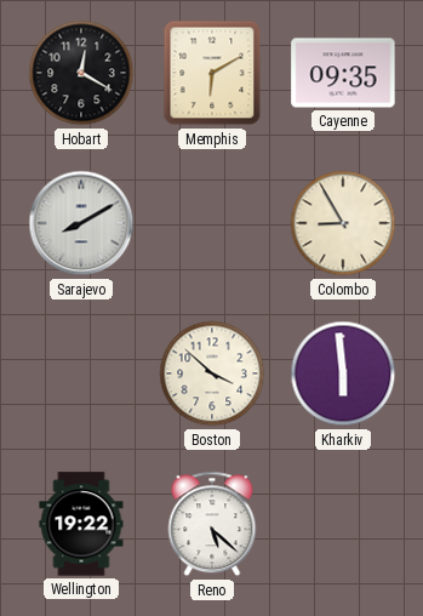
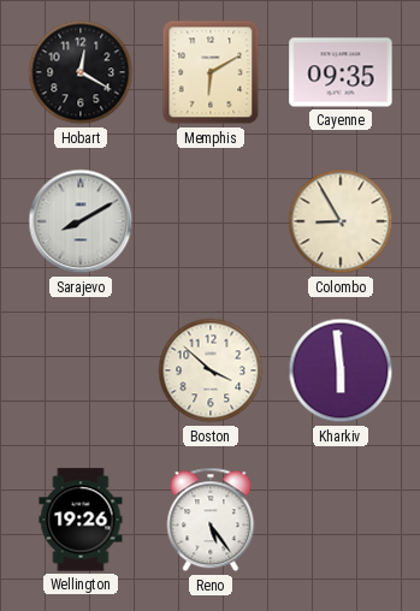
Wellington: 19:22 -> 19:26 (81, 520)
Reno: 5:22 -> 5:24 (211, 520)
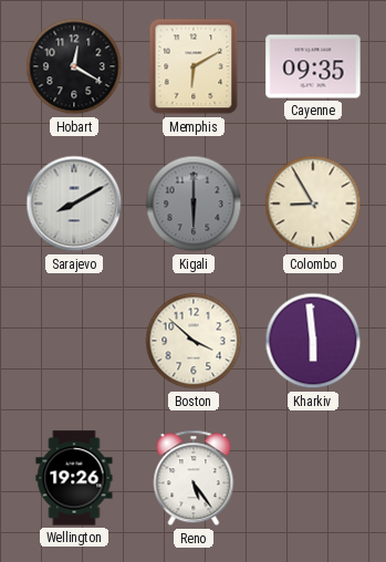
Kigali: none -> 6:00 (194, 204)
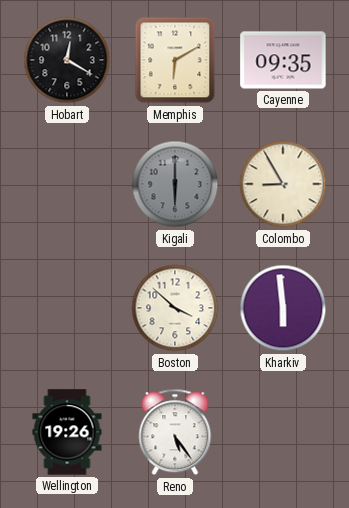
Sarajevo: 8:10 -> none (74, 204)
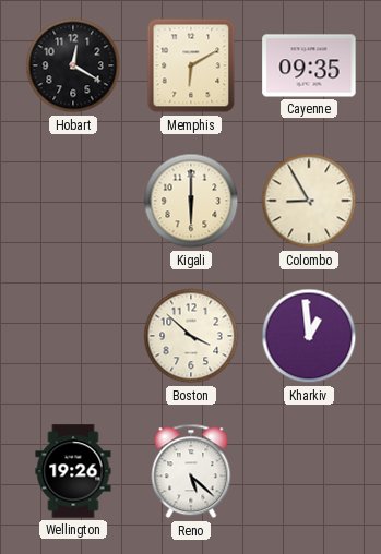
Kigali dial: grey -> cream (191, 201)
Kharkiv: 5:59 -> 12:59 (309, 336)
Reno: 5:24 -> 5:22 (191, 471)
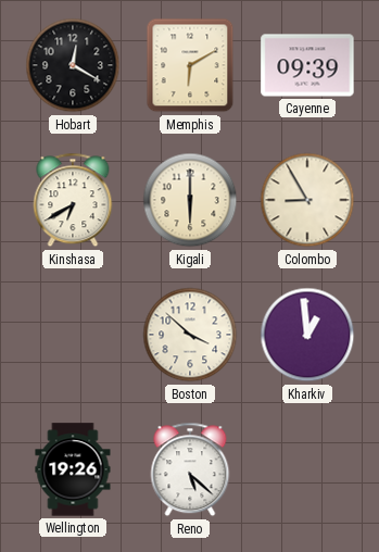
Cayenne: 09:35 -> 09:39 (307, 65)
Kinshasa: none -> 6:40 (73, 200)
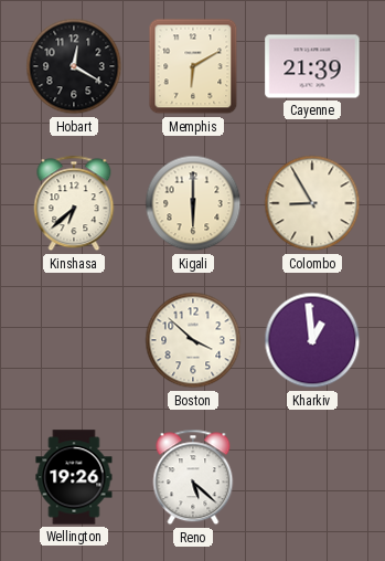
Cayenne: 09:39 -> 21:39 (312, 66)
Kinshasa: 6:40 -> 6:38 (74, 203)
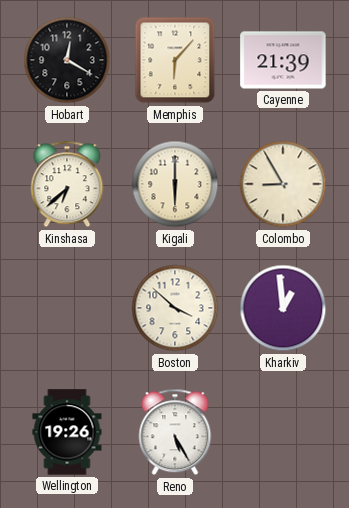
Memphis: 6:10 -> 6:07 (175, 60)
Reno: 5:22 -> 5:25 (175, 432)
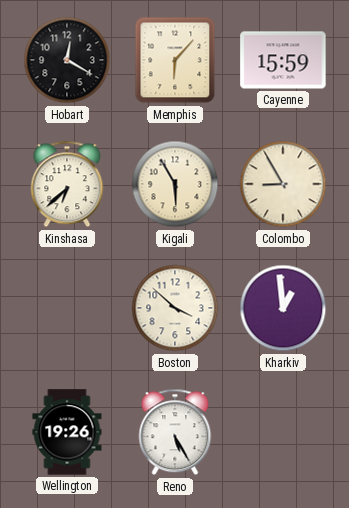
Cayenne: 21:39 -> 15:59 (283, 60)
Kigali: 6:00 -> 5:55 (175, 184)
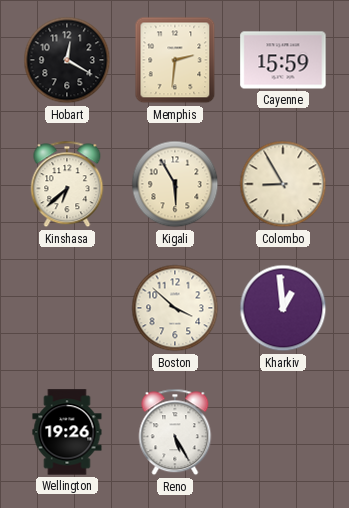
Memphis: 6:07 -> 2:31 (175, 60)
